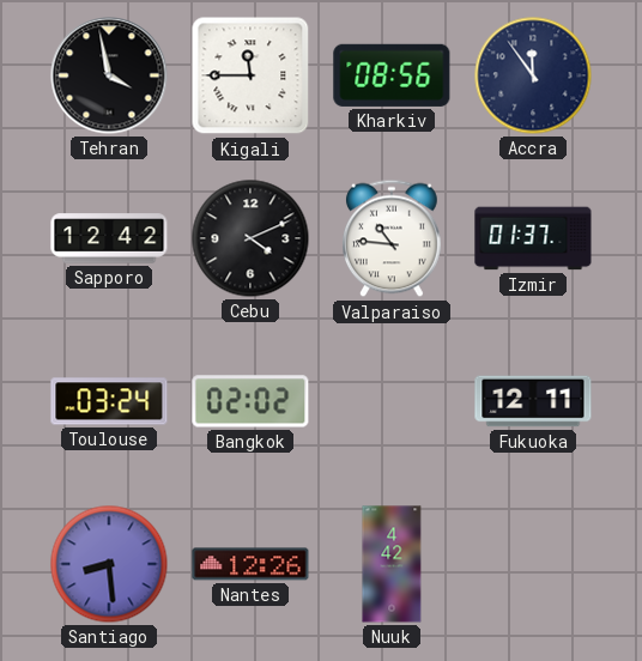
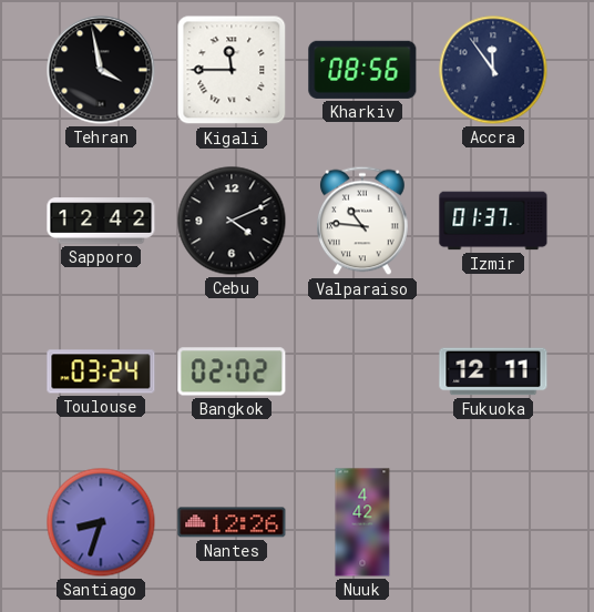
Santiago: 8:29 -> 8:33 (101, 522)
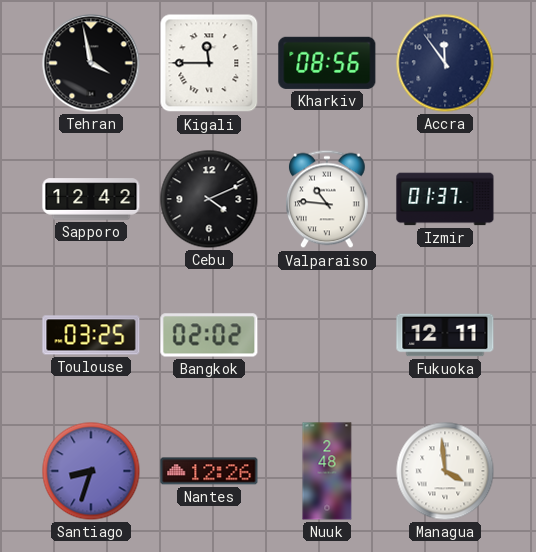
Toulouse: 03:24 -> 03:25 (91, 335)
Nuuk: 4:42 -> 2:48 (327, 471)
Managua: none -> 3:59 (445, 471)
